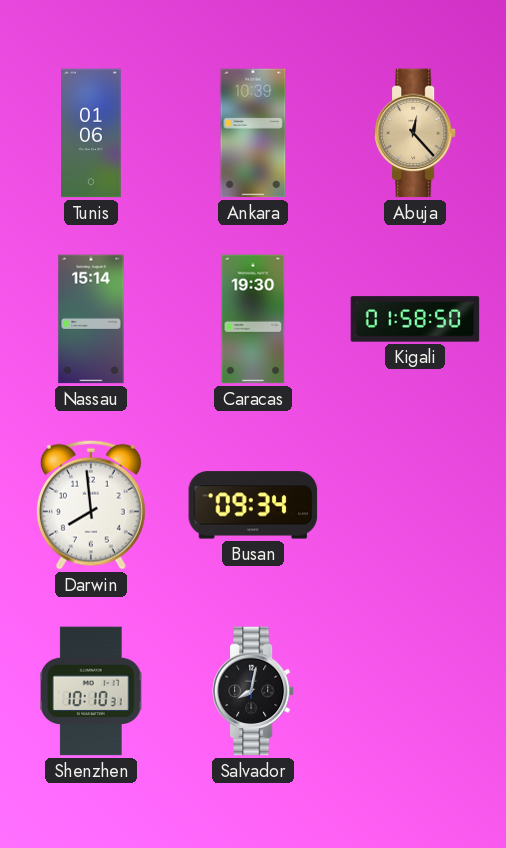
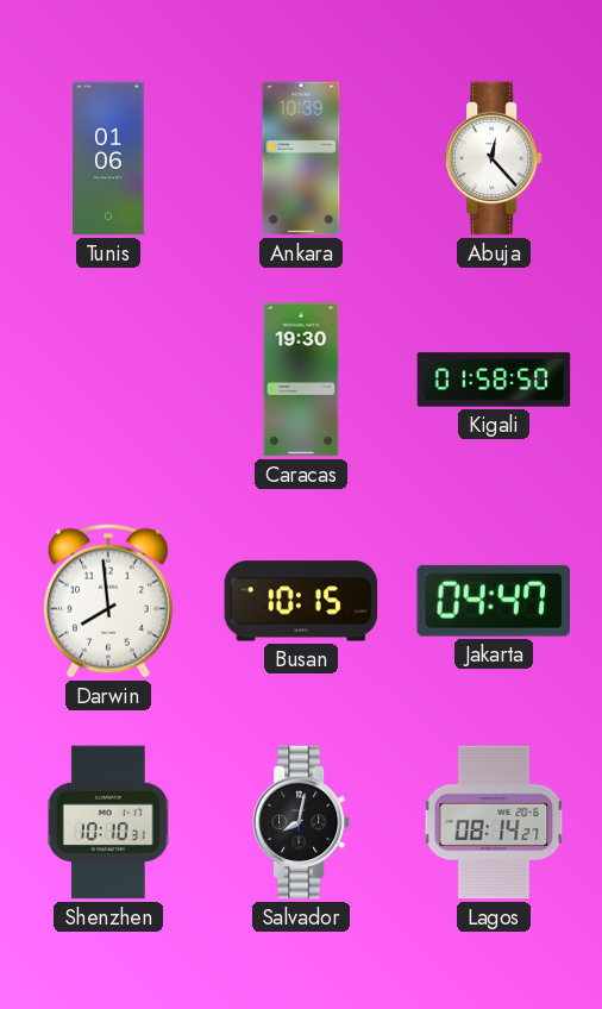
Abuja dial: champagne -> white (494, 158)
Nassau: 15:14 -> none (91, 319)
Busan: 09:34 -> 10:15 (301, 601)
Jakarta: none -> 04:47 (493, 601)
Lagos: none -> 08:14 (494, 822)
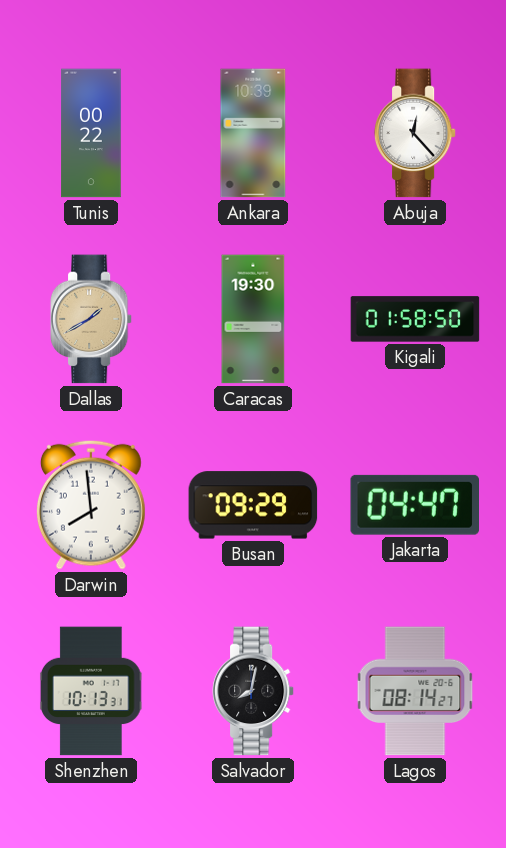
Tunis: 01:06 -> 00:22 (91, 133)
Dallas: none -> 1:40 (91, 319)
Busan: 10:15 -> 09:29 (253, 505)
Shenzhen: 10:10 -> 10:13 (91, 691)
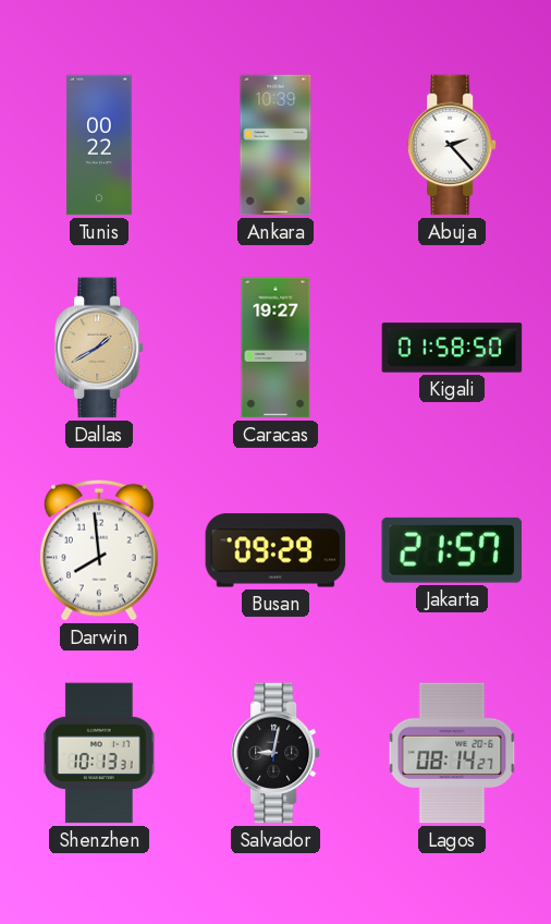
Abuja: 12:23 -> 2:23 (452, 145)
Caracas: 19:30 -> 19:27 (275, 348)
Jakarta: 04:47 -> 21:57 (451, 550)
Salvador: 8:02 -> 9:02 (275, 753)
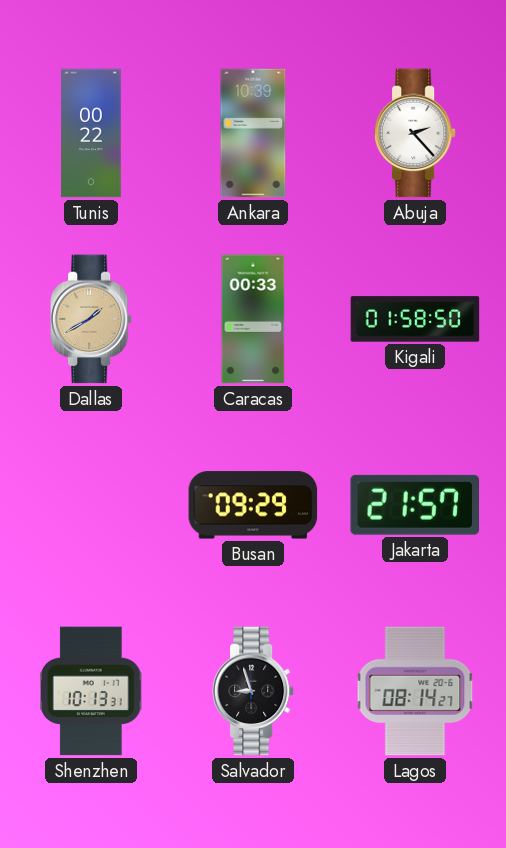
Caracas: 19:27 -> 00:33 (253, 319)
Darwin: 7:59 -> none (99, 550)
Salvador: 9:02 -> 8:57 (253, 691)
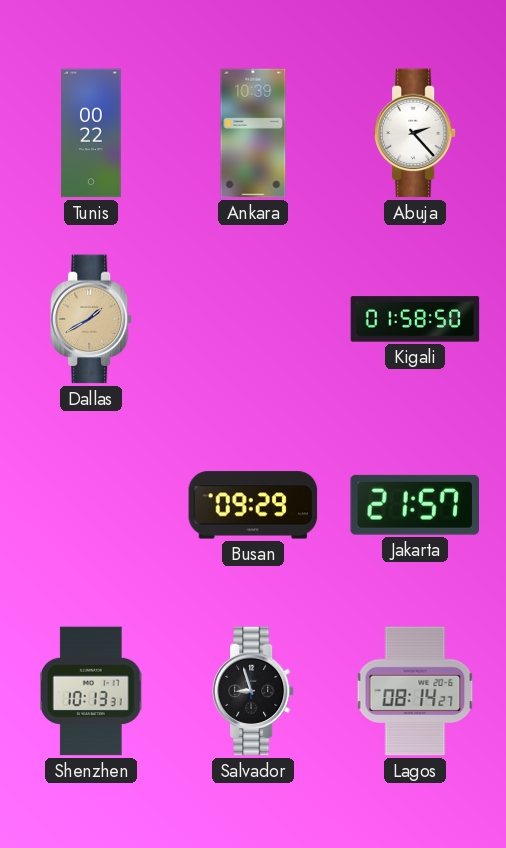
Caracas: 00:33 -> none (253, 319)
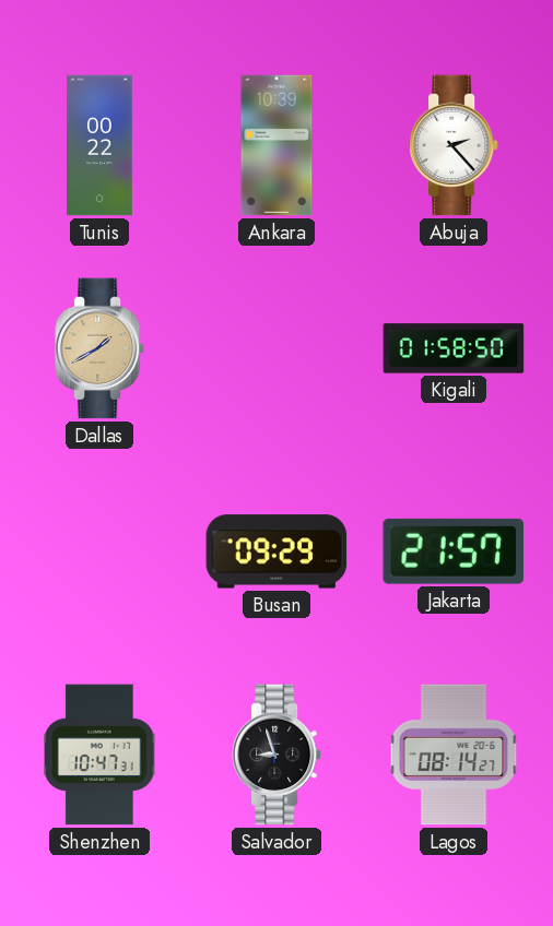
Shenzhen: 10:13 -> 10:47 (99, 755)
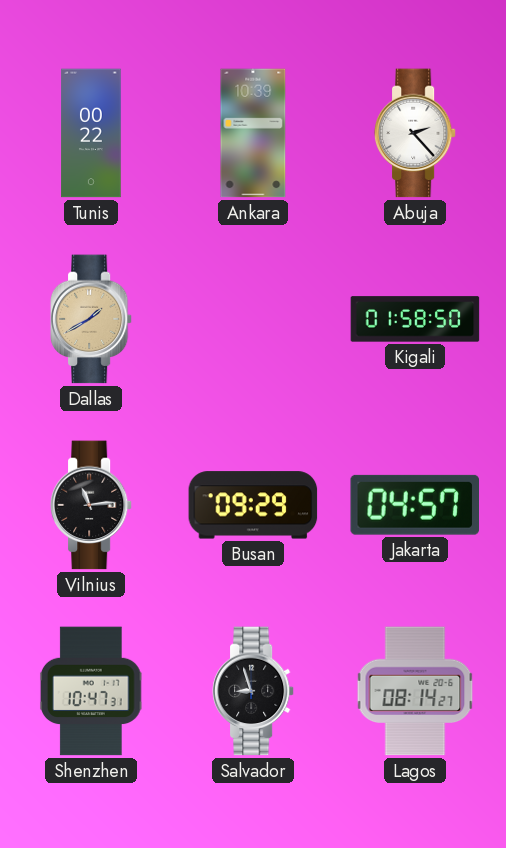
Vilnius: none -> 11:14 (91, 505)
Jakarta: 21:57 -> 04:57 (414, 505)
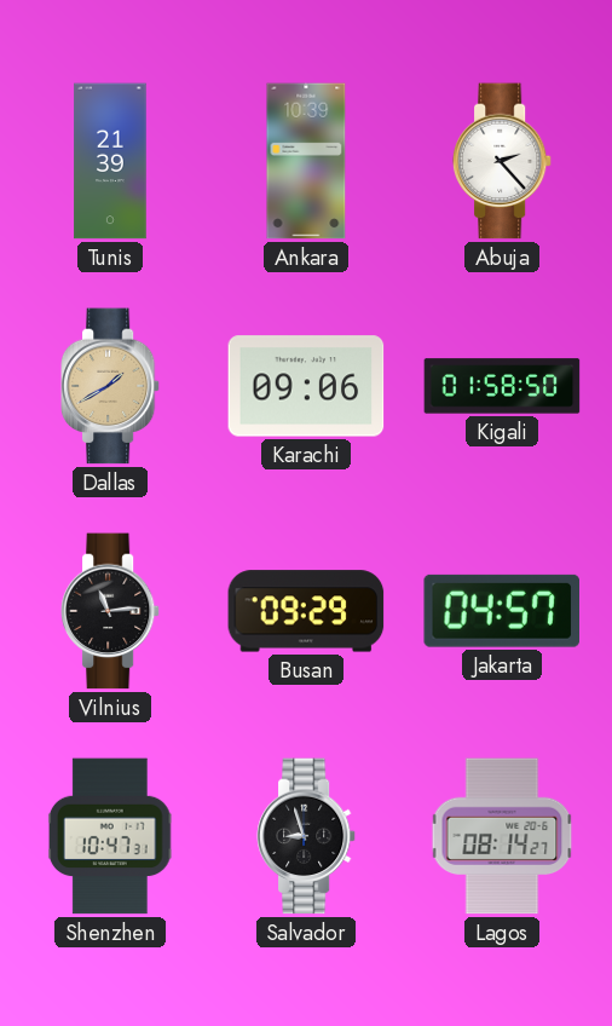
Tunis: 00:22 -> 21:39 (110, 161)
Karachi: none -> 09:06 (306, 386)
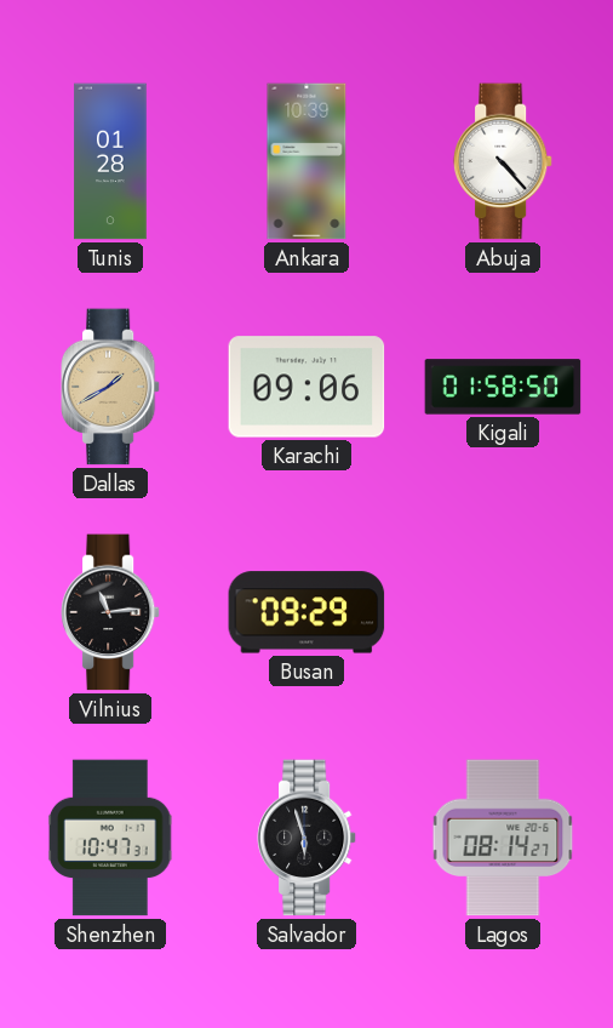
Tunis: 21:39 -> 01:28 (110, 161)
Abuja: 2:23 -> 4:23 (503, 161)
Jakarta: 04:57 -> none (501, 611)
Salvador: 8:57 -> 5:57 (306, 838)
